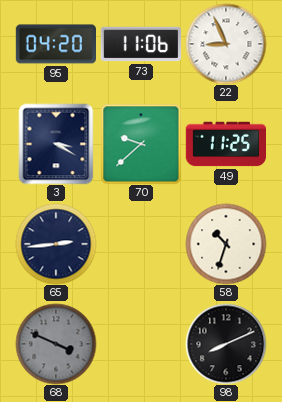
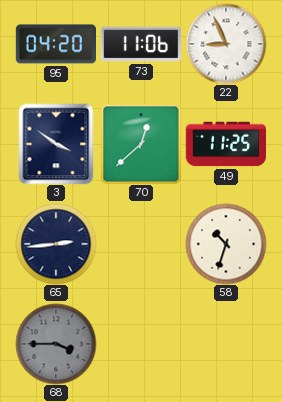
3: 3:20 -> 3:51 (56, 144)
70: 9:38 -> 12:38 (141, 144)
68: 3:49 -> 3:45 (56, 344)
98: 8:11 -> none (226, 344)
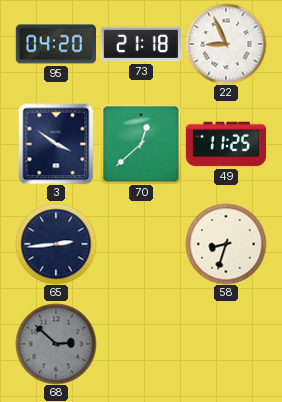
73: 11:06 -> 21:18 (140, 44)
58: 10:33 -> 8:33 (226, 244)
68: 3:45 -> 2:52 (56, 344)
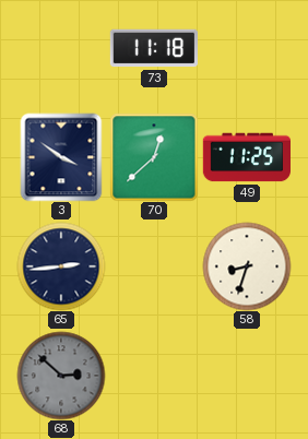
95: 04:20 -> none (55, 44)
73: 21:18 -> 11:18 (153, 48)
22: 8:56 -> none (226, 44)
